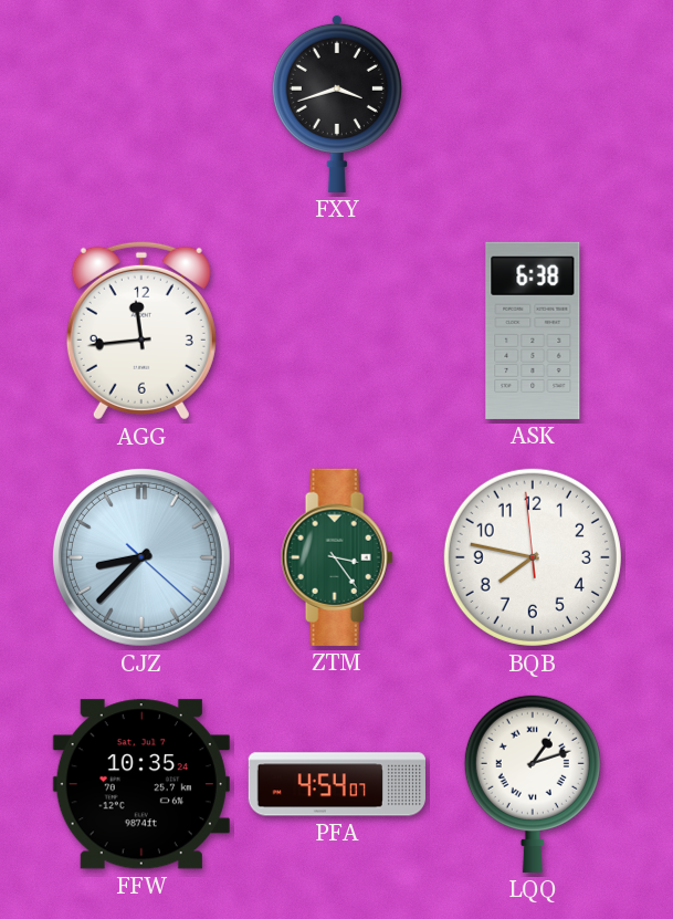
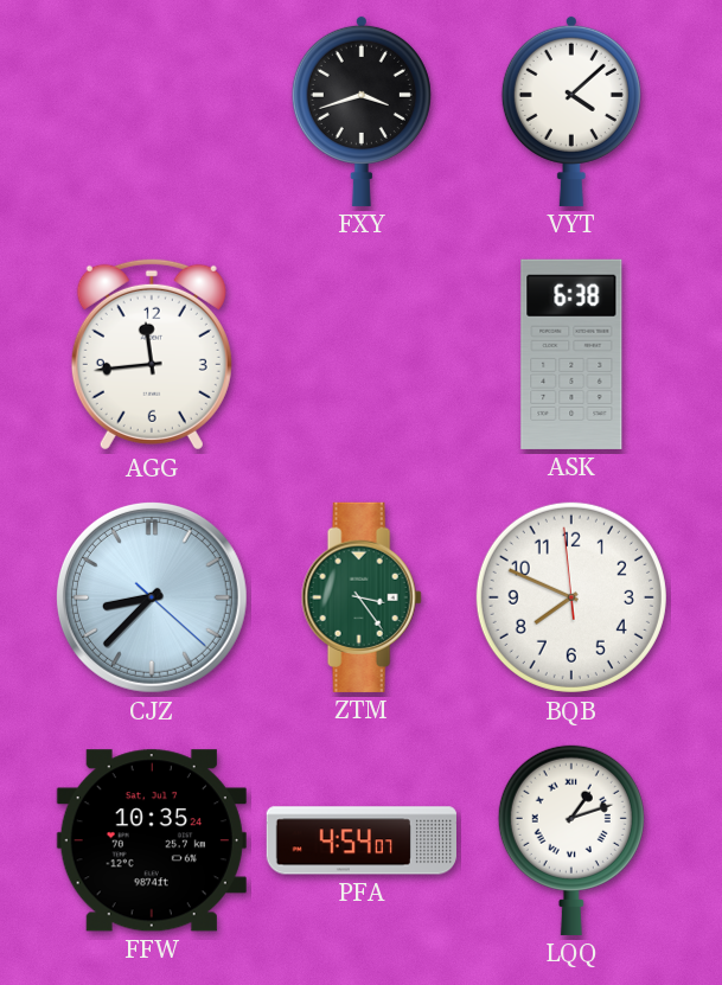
VYT: none -> 4:08 (571, 110)
BQB: 7:46 -> 7:48 (571, 597)
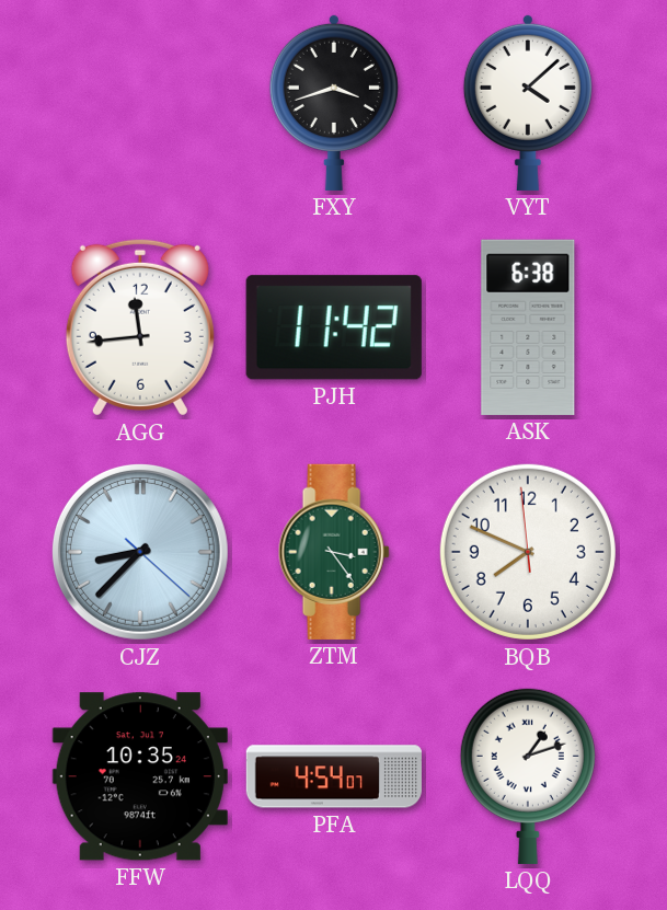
PJH: none -> 11:42 (334, 327)
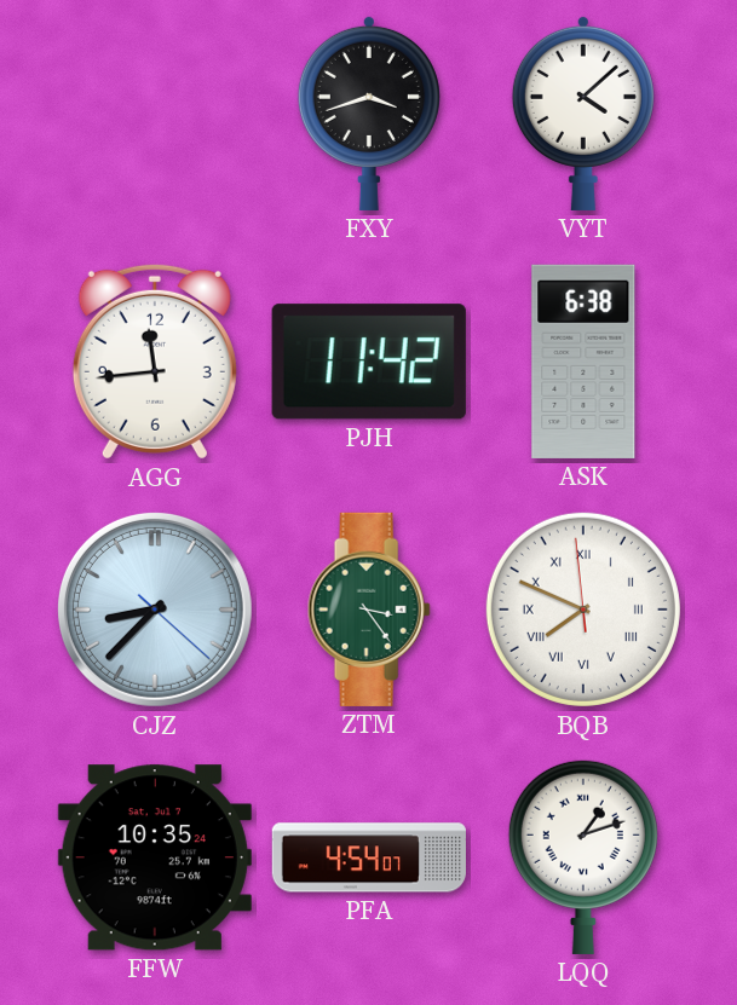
BQB numerals: Arabic -> Roman (583, 610)
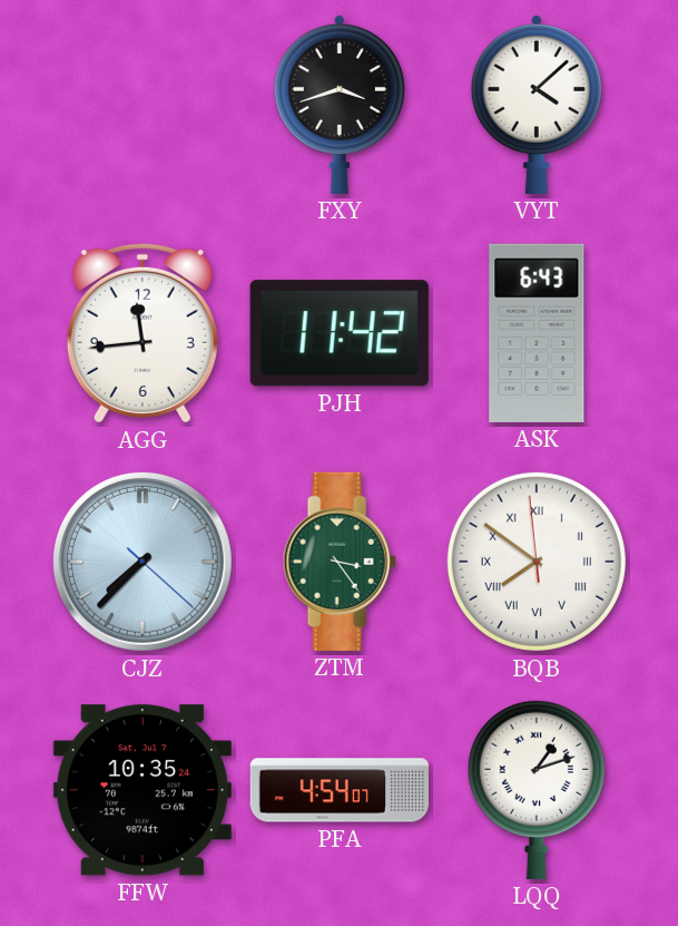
ASK: 6:38 -> 6:43 (537, 333)
CJZ: 8:37 -> 7:37 (143, 562)
BQB: 7:48 -> 7:50 (537, 562)
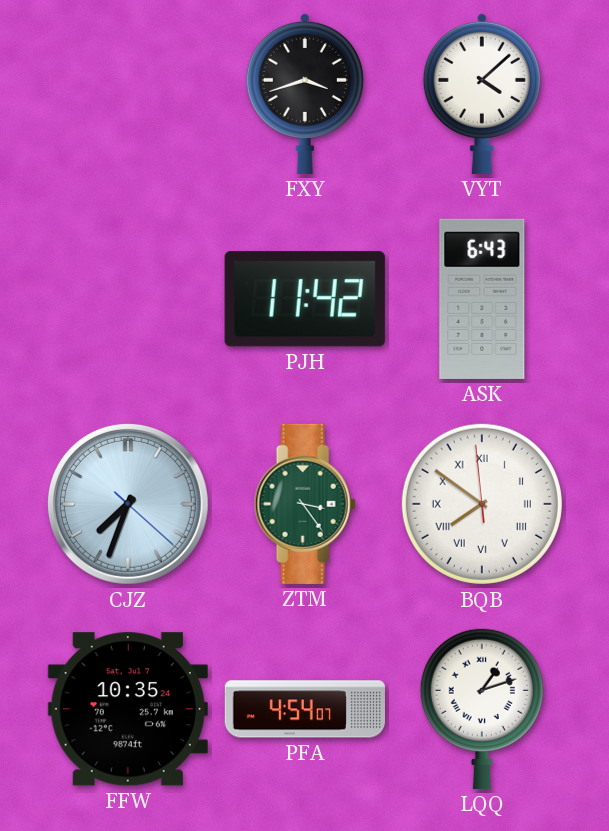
AGG: 11:44 -> none (143, 333)
CJZ: 7:37 -> 7:33 (128, 504)
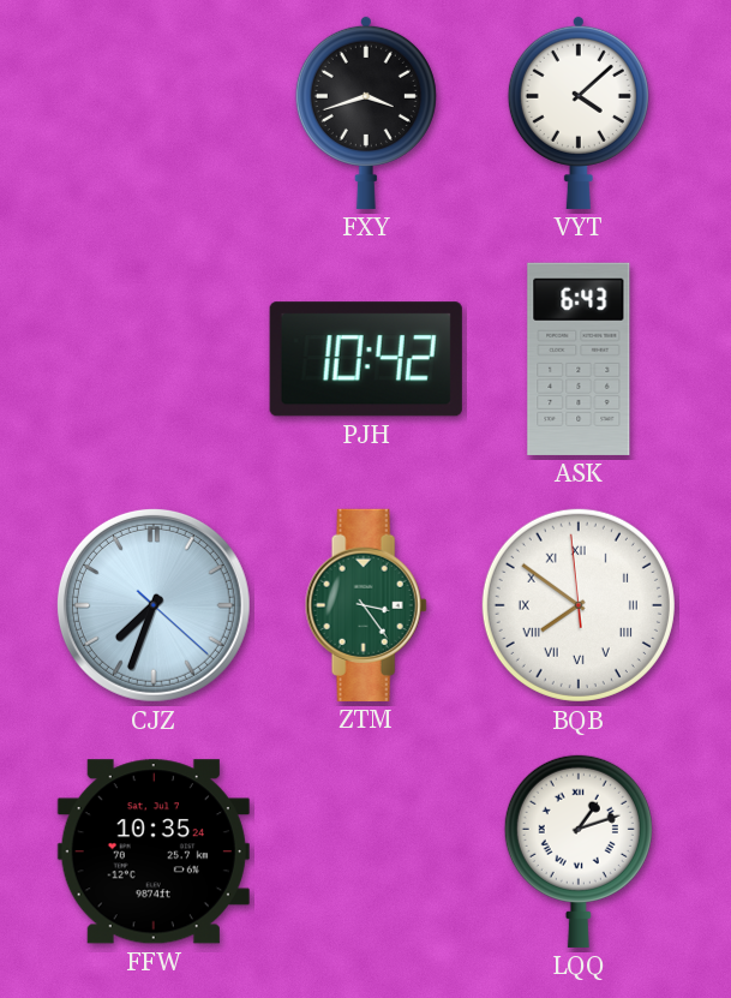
PJH: 11:42 -> 10:42 (366, 359)
PFA: 4:54 -> none (305, 709)
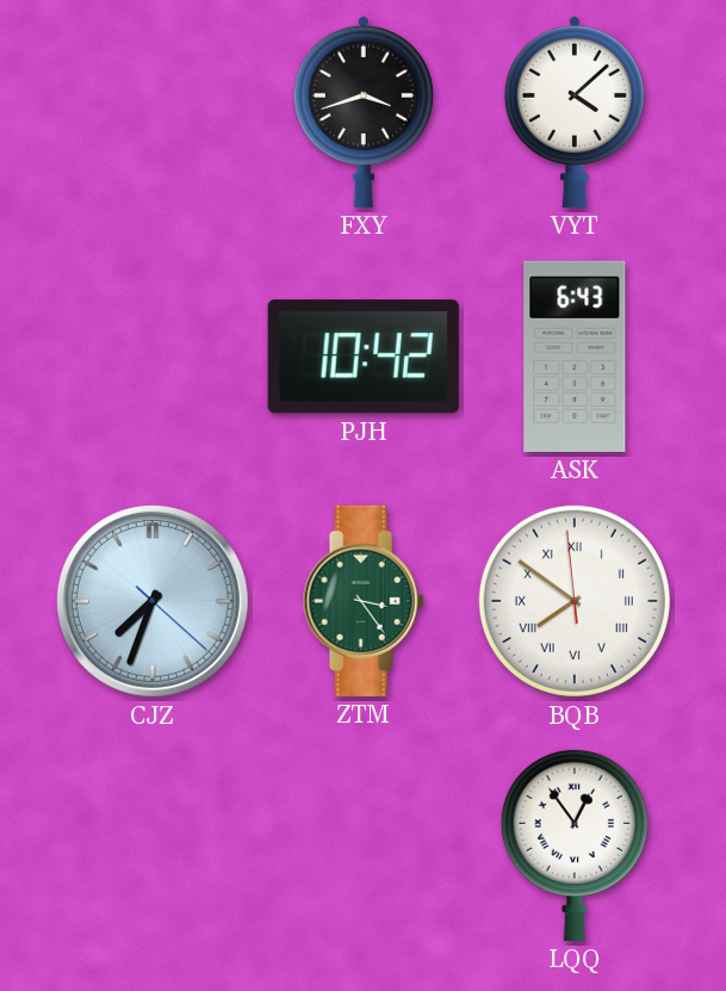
FFW: 10:35 -> none (154, 851)
LQQ: 1:12 -> 12:54 (575, 844)
